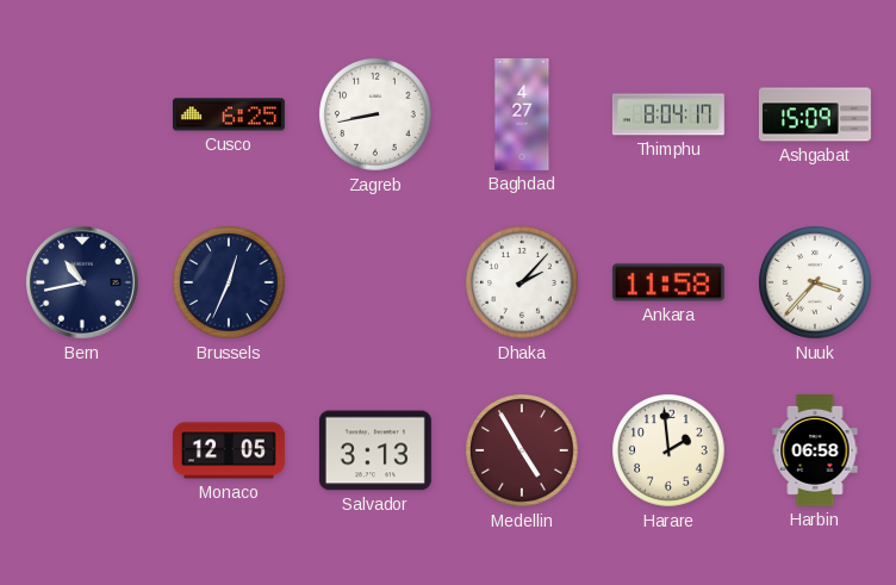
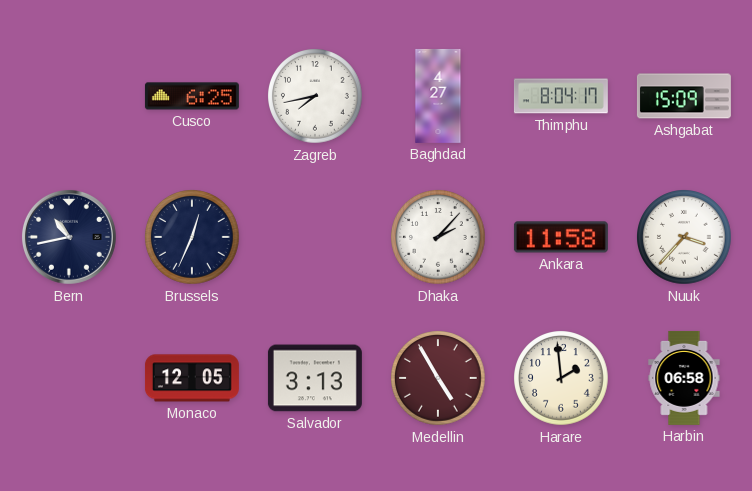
Zagreb: 8:43 -> 7:43 (315, 96)
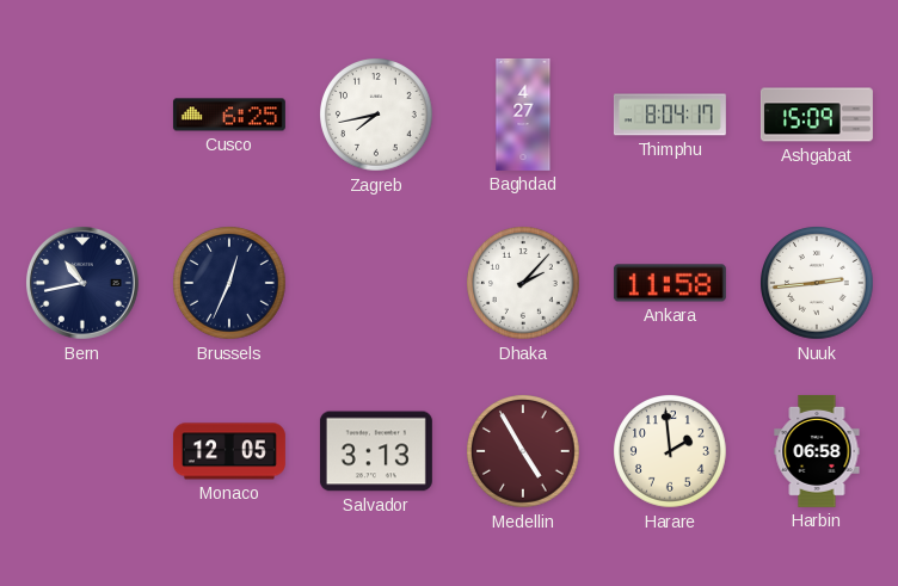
Nuuk: 3:37 -> 2:44 (817, 283)
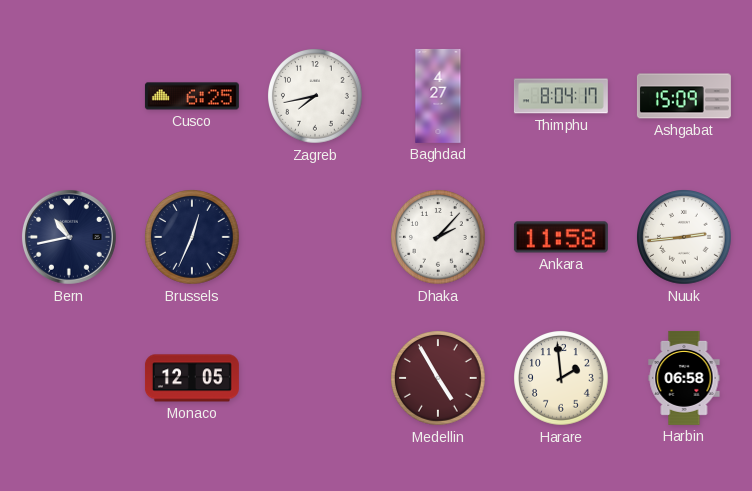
Salvador: 3:13 -> none (376, 451)
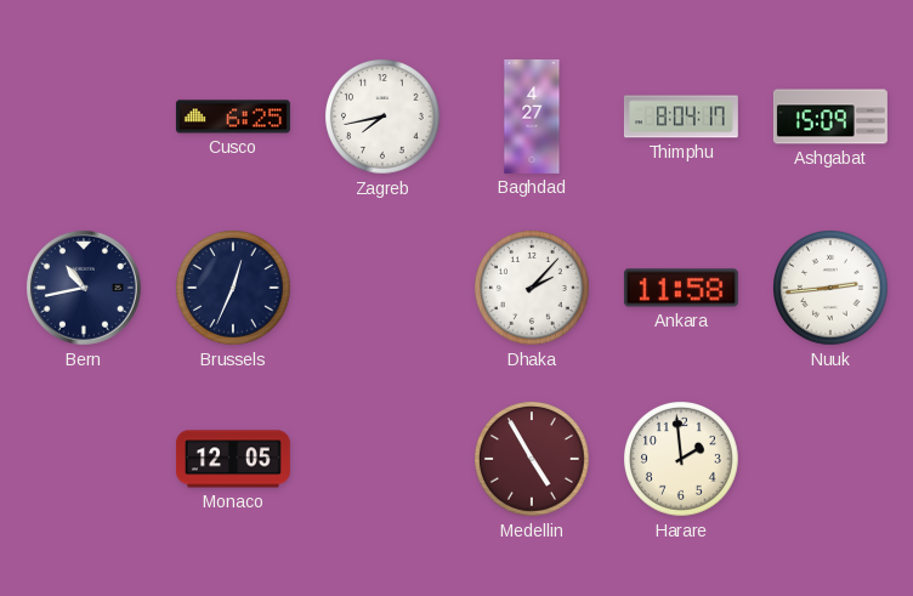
Harbin: 06:58 -> none (684, 378)
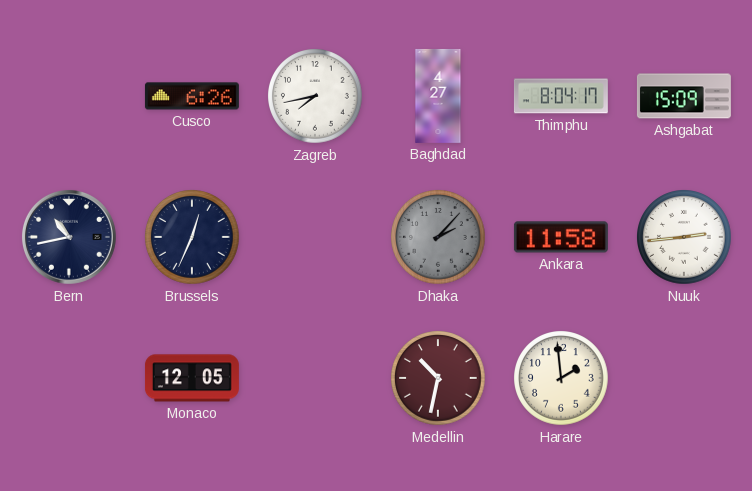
Cusco: 6:25 -> 6:26 (192, 96)
Dhaka dial: white -> grey (438, 237)
Medellin: 4:55 -> 10:32 (438, 378)
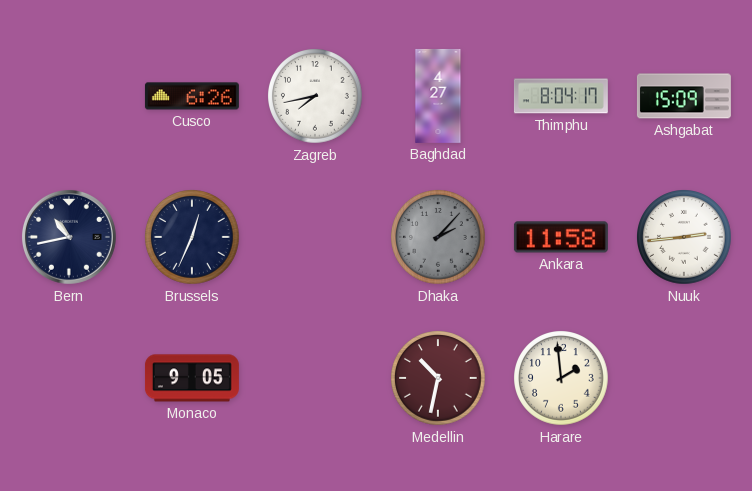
Monaco: 12:05 -> 9:05 (192, 378)
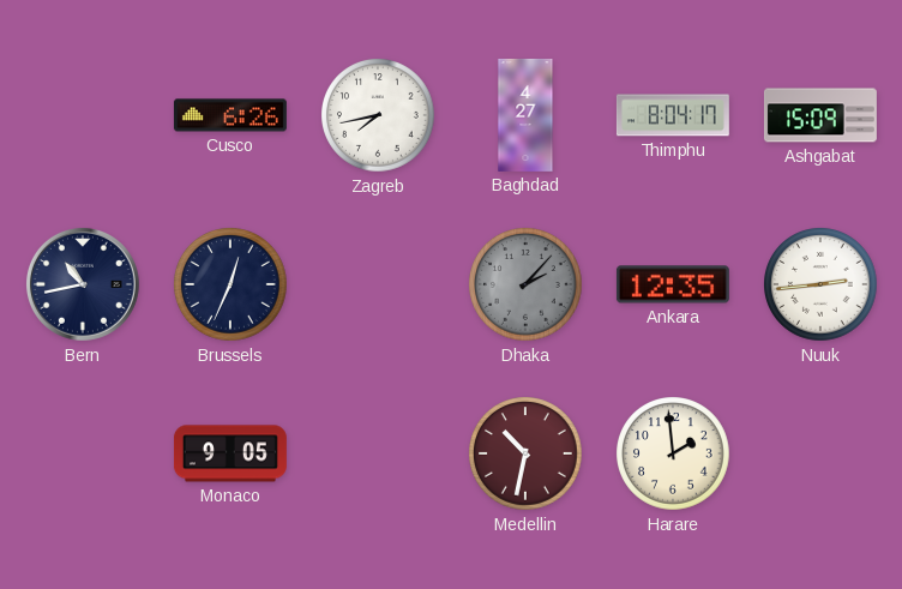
Ankara: 11:58 -> 12:35 (673, 284)
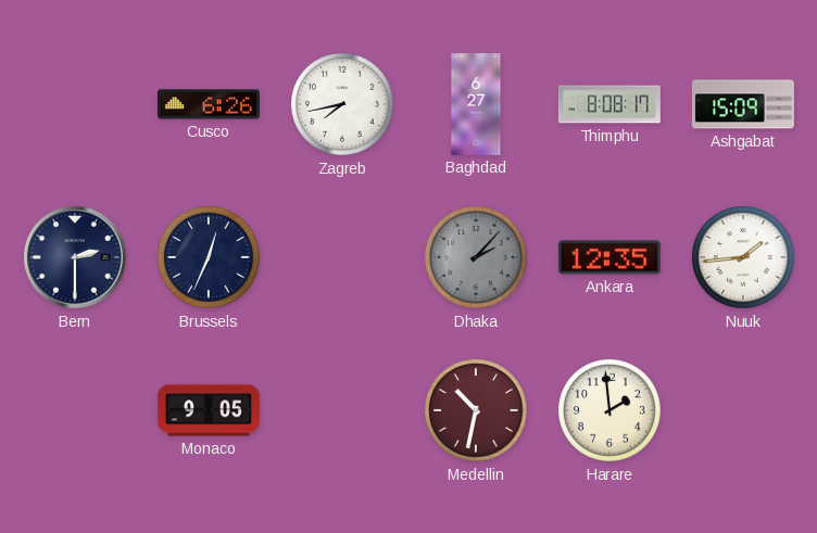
Baghdad: 4:27 -> 6:27 (476, 104)
Thimphu: 8:04 -> 8:08 (609, 104)
Bern: 10:43 -> 2:30 (75, 257)
Nuuk: 2:44 -> 1:44 (743, 257)
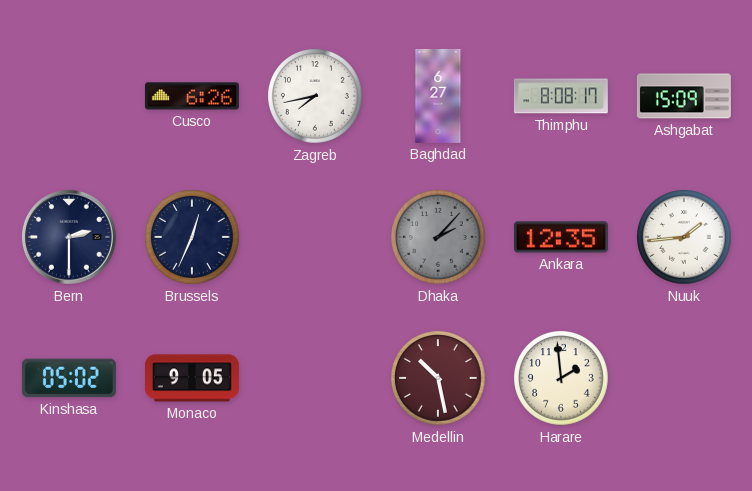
Kinshasa: none -> 05:02 (69, 378)
Medellin: 10:32 -> 10:28 (438, 378)
